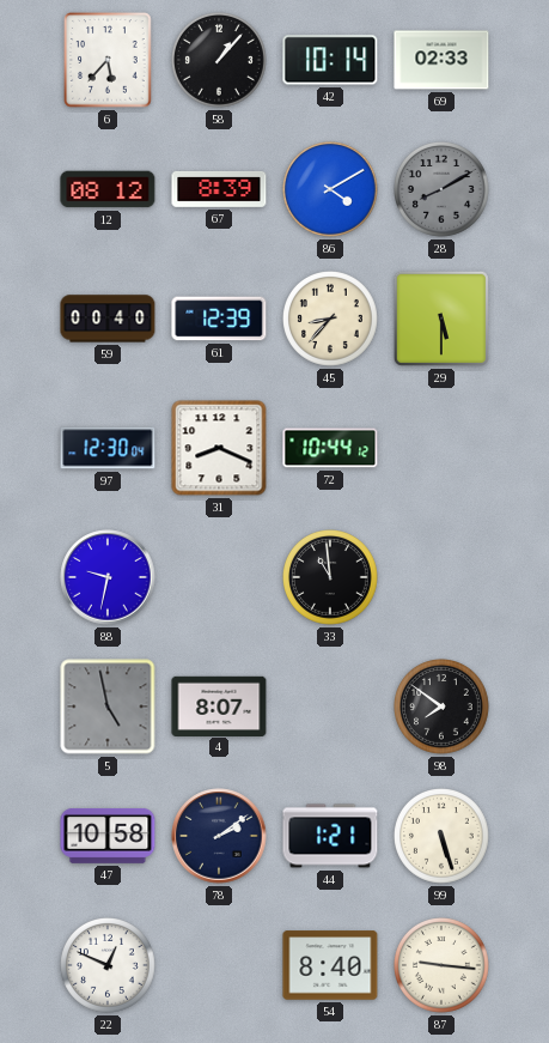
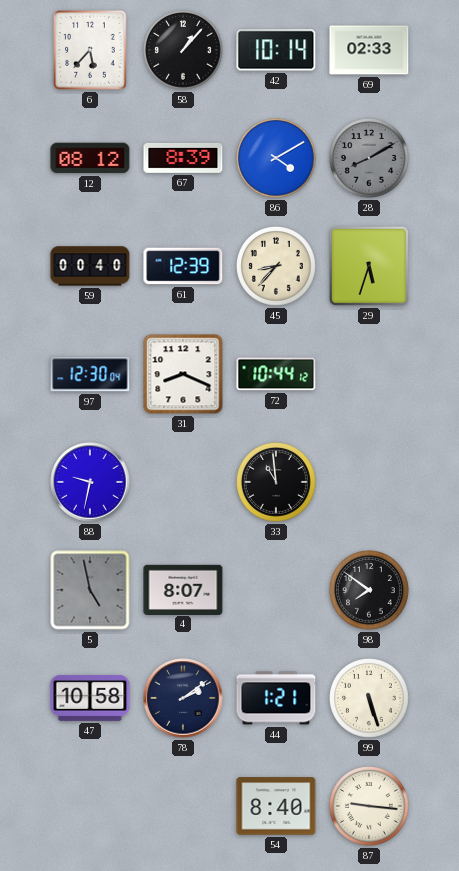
29: 5:30 -> 5:33 (369, 266)
22: 12:49 -> none (109, 966)
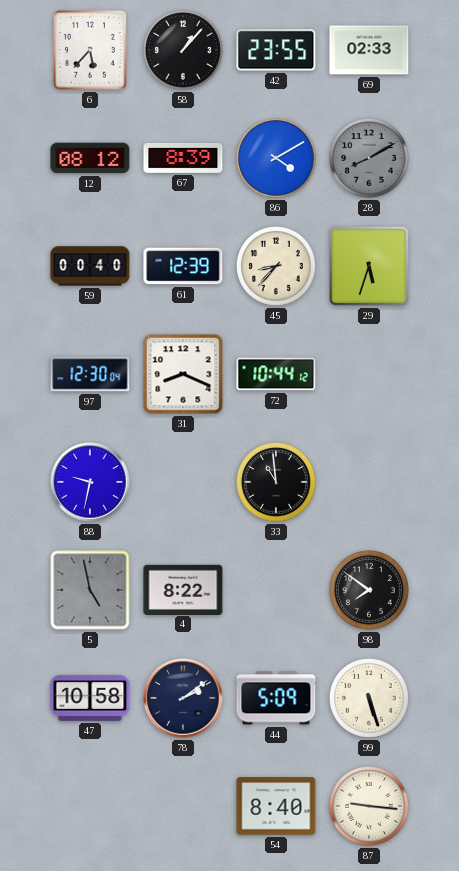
42: 10:14 -> 23:55 (276, 50)
4: 8:07 -> 8:22 (183, 589)
44: 1:21 -> 5:09 (276, 698)
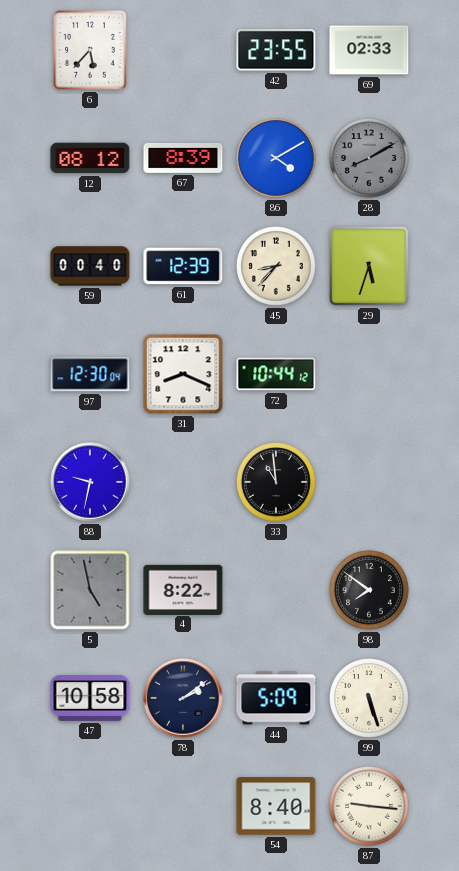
58: 1:07 -> none (184, 51)
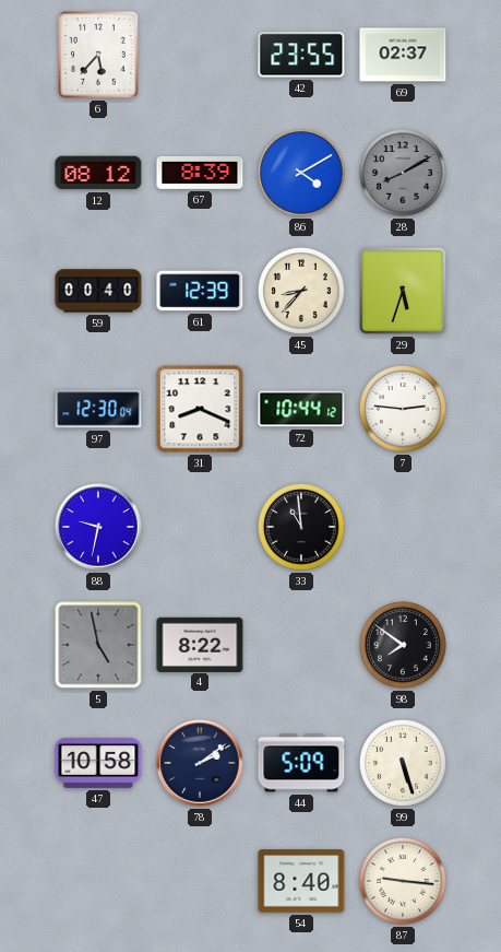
69: 02:33 -> 02:37 (403, 55)
7: none -> 2:46 (404, 410)
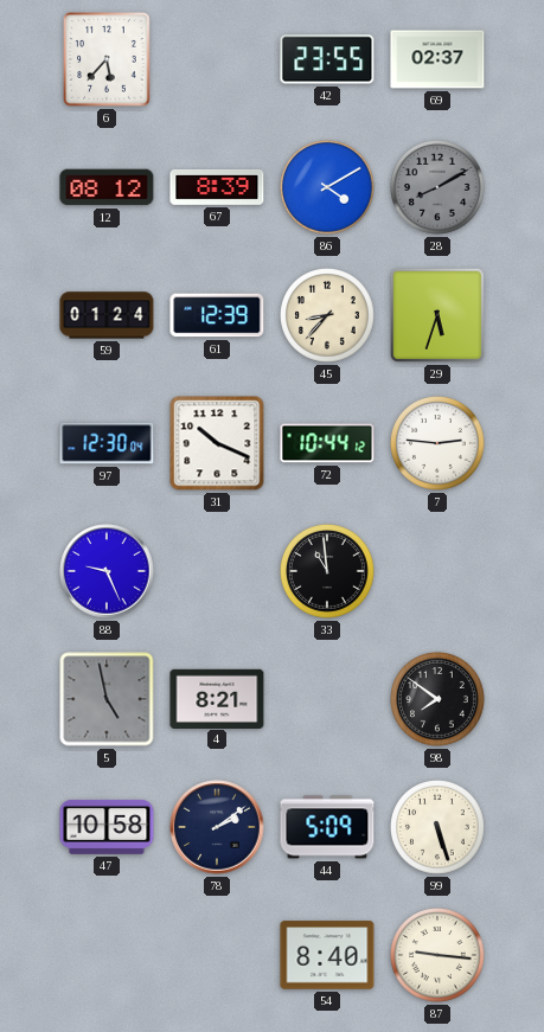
59: 00:40 -> 01:24 (107, 315)
31: 8:19 -> 10:19 (217, 443)
88: 9:32 -> 9:26 (107, 571)
4: 8:22 -> 8:21 (217, 698)
